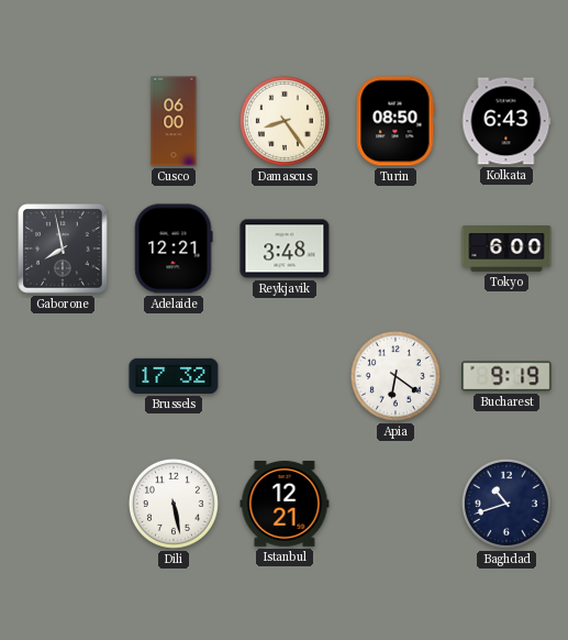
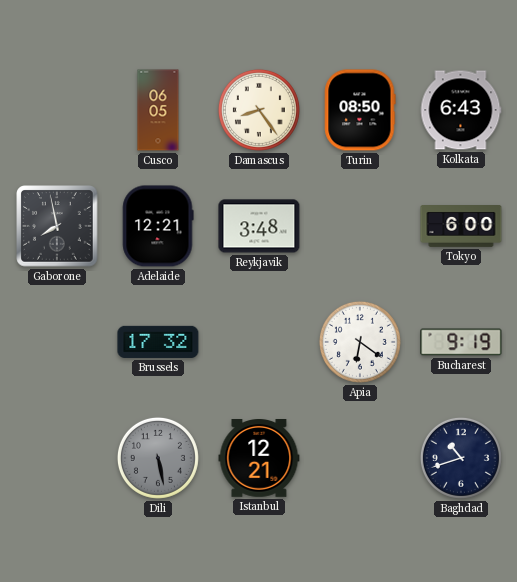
Cusco: 06:00 -> 06:05 (158, 110)
Dili dial: white -> grey (158, 458)
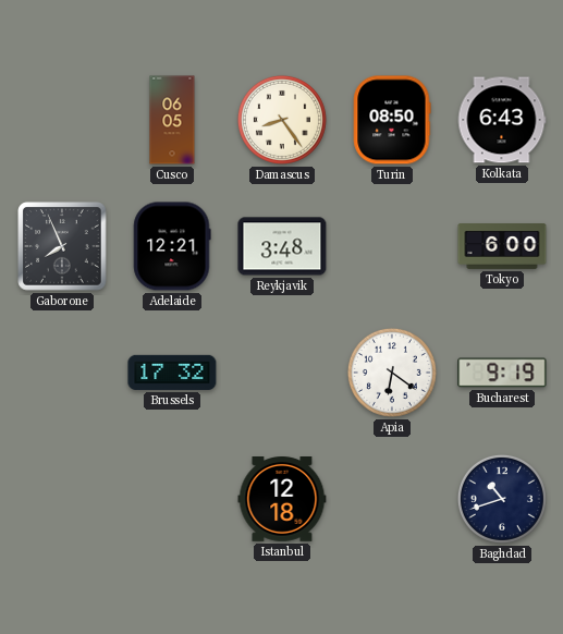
Gaborone: 7:58 -> 7:56 (62, 246)
Dili: 5:28 -> none (158, 458)
Istanbul: 12:21 -> 12:18 (282, 500)
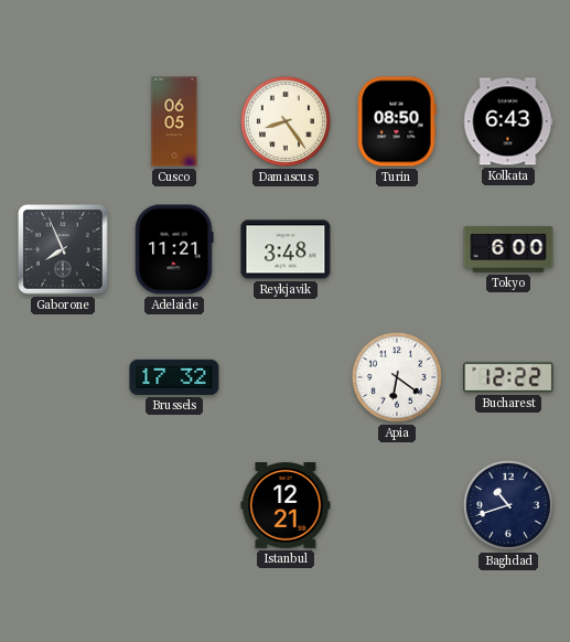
Adelaide: 12:21 -> 11:21 (174, 249)
Bucharest: 9:19 -> 12:22 (508, 377)
Istanbul: 12:18 -> 12:21 (286, 506)
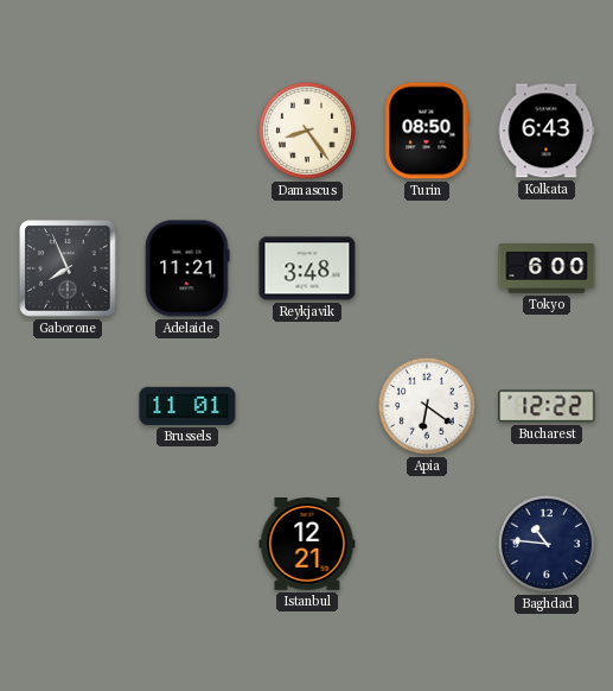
Cusco: 06:05 -> none (174, 121)
Brussels: 17:32 -> 11:01 (187, 406)
Baghdad: 10:42 -> 10:46 (547, 544)
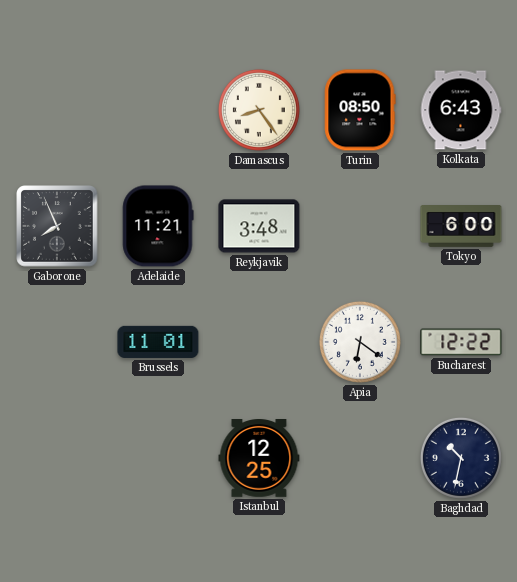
Istanbul: 12:21 -> 12:25 (259, 459)
Baghdad: 10:46 -> 10:32 (461, 458)
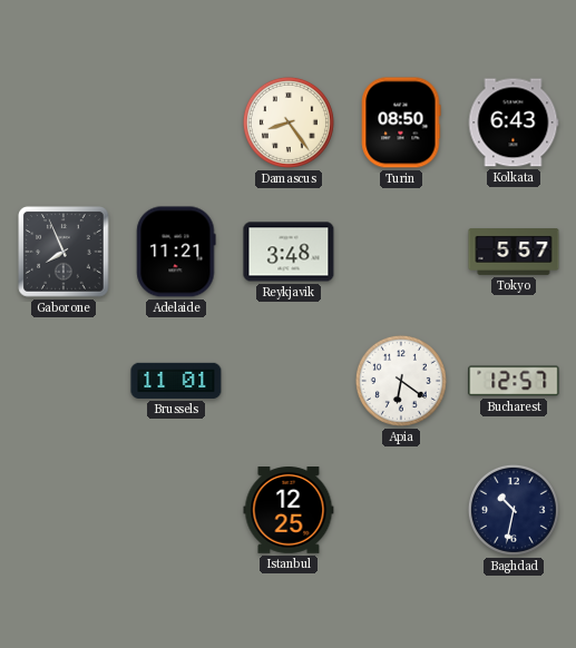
Tokyo: 6:00 -> 5:57 (514, 253)
Bucharest: 12:22 -> 12:57 (514, 381)
